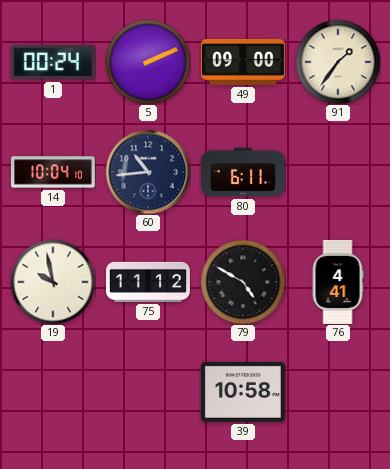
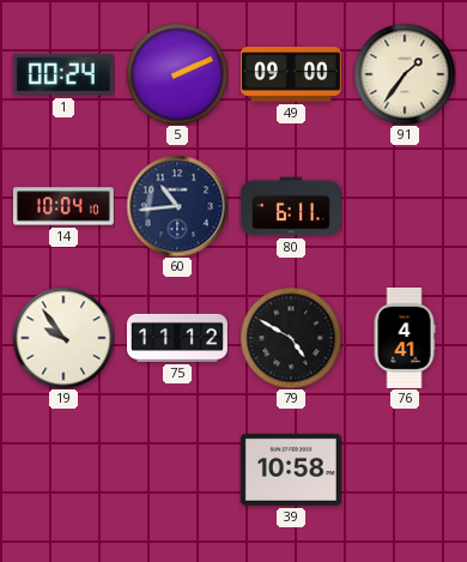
19: 9:58 -> 9:54 (63, 338)
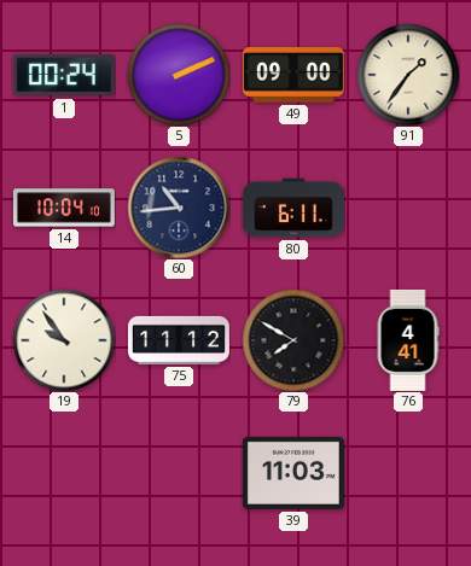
79: 4:50 -> 7:50 (293, 340)
39: 10:58 -> 11:03 (293, 473)
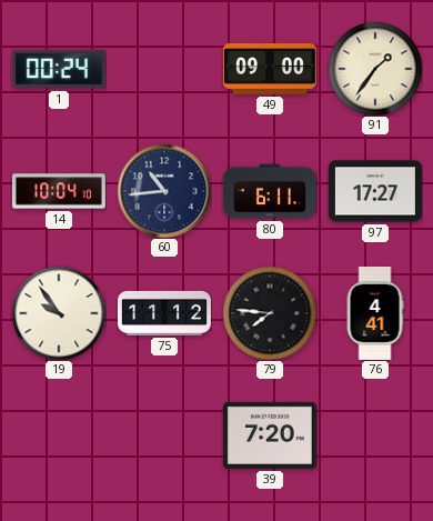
5: 2:11 -> none (179, 75)
97: none -> 17:27 (375, 191)
79: 7:50 -> 7:46 (270, 313)
39: 11:03 -> 7:20 (270, 435)
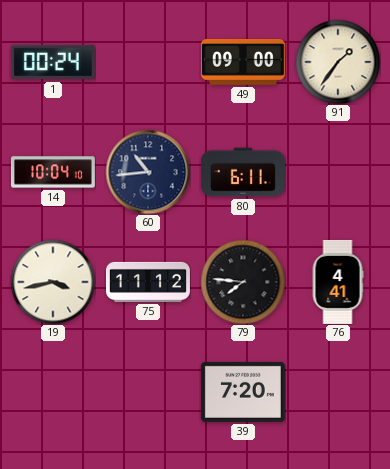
97: 17:27 -> none (375, 191)
19: 9:54 -> 3:43 (53, 282)
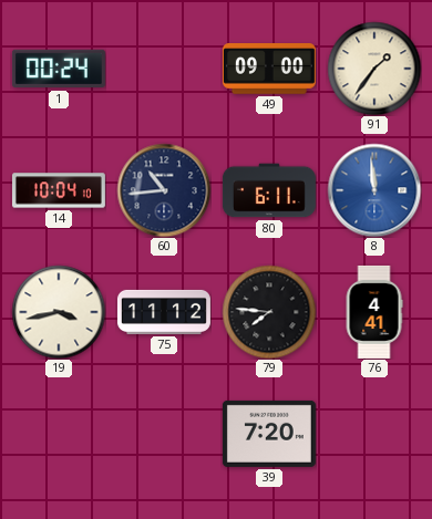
8: none -> 11:59 (374, 190)
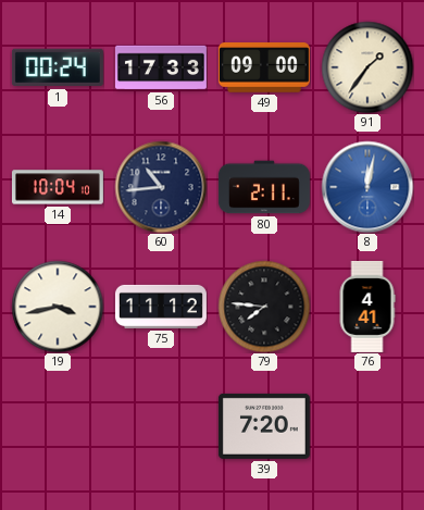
56: none -> 17:33 (161, 67)
80: 6:11 -> 2:11 (264, 187)
8: 11:59 -> 12:02 (367, 187)
